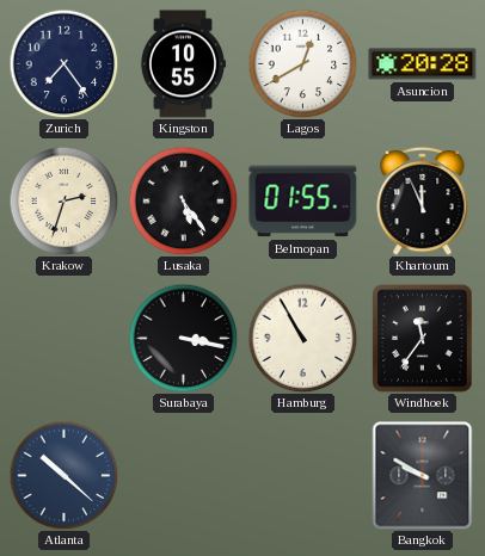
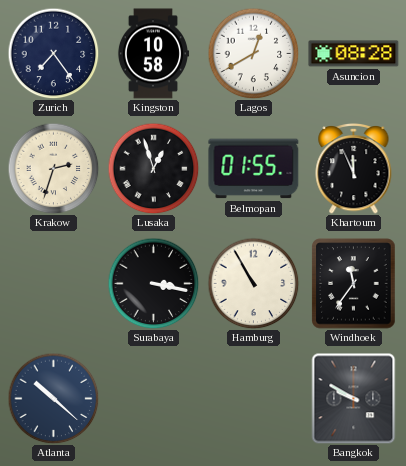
Kingston: 10:55 -> 10:58 (153, 54)
Asuncion: 20:28 -> 08:28 (354, 54)
Lusaka: 5:24 -> 12:57 (153, 168)
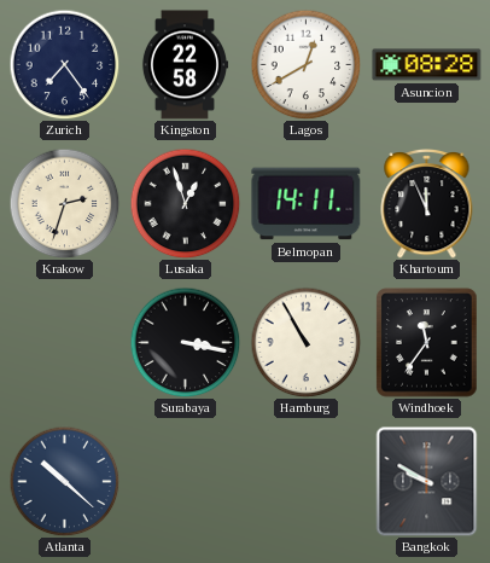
Kingston: 10:58 -> 22:58 (185, 65)
Belmopan: 01:55 -> 14:11 (307, 204)
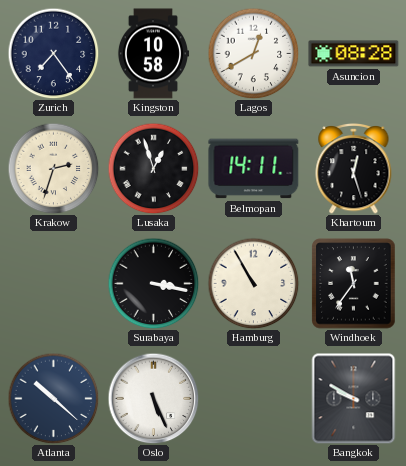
Kingston: 22:58 -> 10:58 (153, 54)
Khartoum: 11:56 -> 12:27 (354, 169)
Oslo: none -> 5:26 (153, 398)
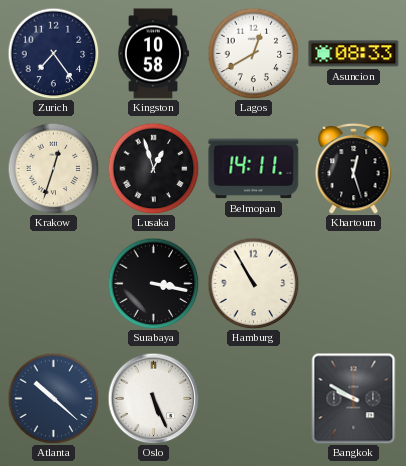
Asuncion: 08:28 -> 08:33 (354, 54)
Krakow: 2:33 -> 12:33 (53, 168)
Windhoek: 11:36 -> none (354, 284)
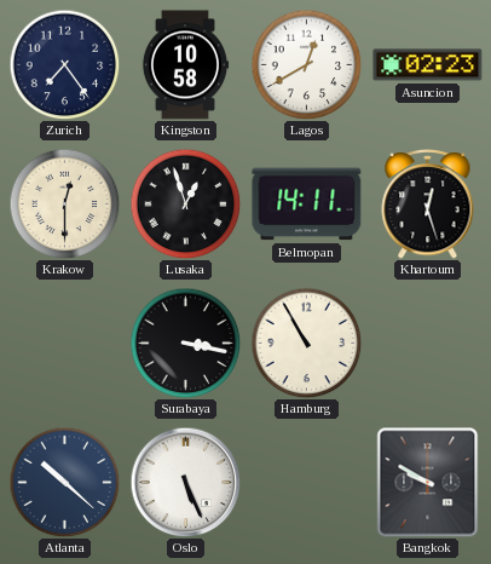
Asuncion: 08:33 -> 02:23 (428, 65)
Krakow: 12:33 -> 12:30 (64, 203)
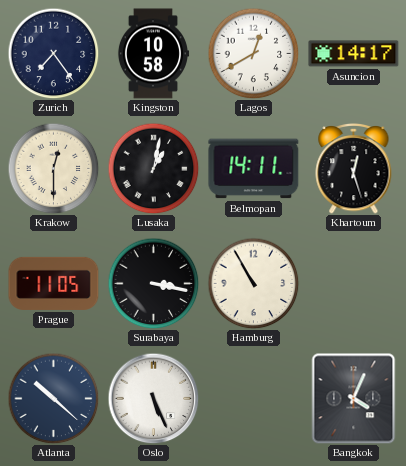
Asuncion: 02:23 -> 14:17 (354, 54)
Lusaka: 12:57 -> 1:02 (153, 168)
Prague: none -> 11:05 (54, 283)
Bangkok: 9:50 -> 4:04 (354, 399)
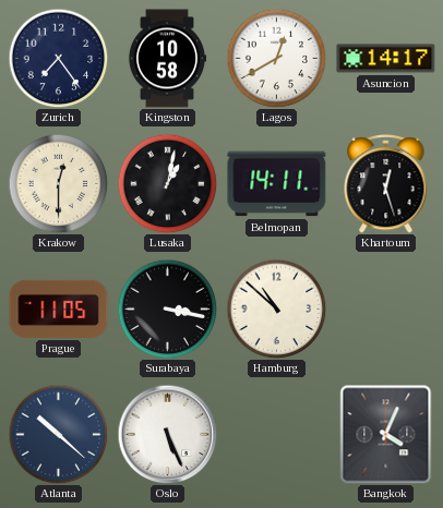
Hamburg: 10:55 -> 10:52 (276, 309)
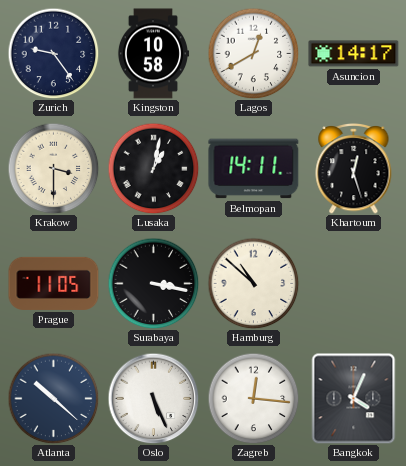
Zurich: 7:24 -> 9:24 (53, 53)
Krakow: 12:30 -> 3:30 (53, 168)
Zagreb: none -> 12:16 (253, 398)
